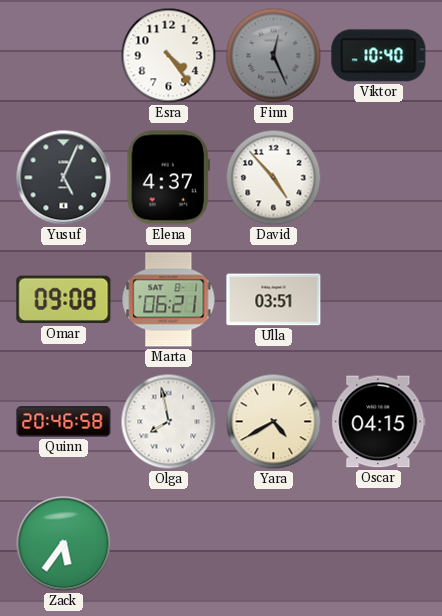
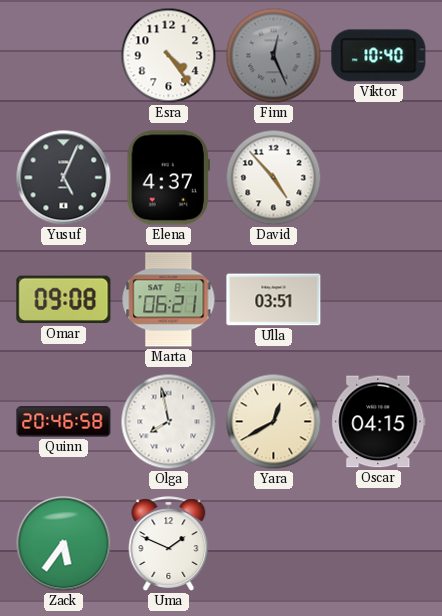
Yara: 4:40 -> 12:40 (274, 422)
Uma: none -> 1:49 (169, 544)
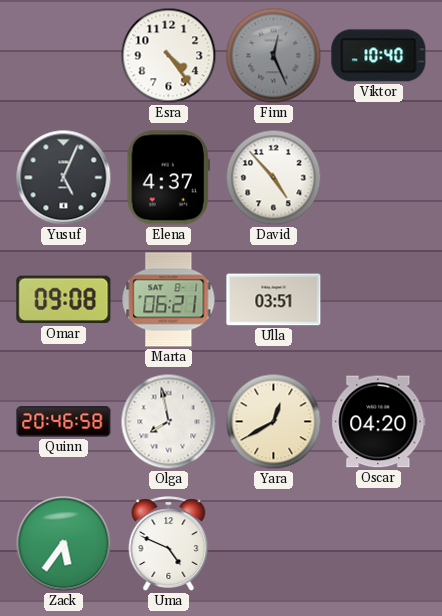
Oscar: 04:15 -> 04:20 (379, 422)
Uma: 1:49 -> 4:49 (169, 544)
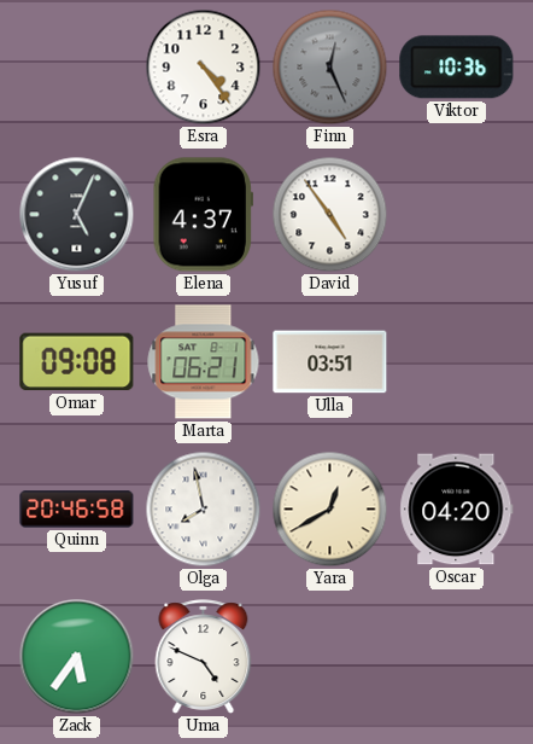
Viktor: 10:40 -> 10:36 (457, 68)
David: 4:53 -> 4:54 (330, 215)
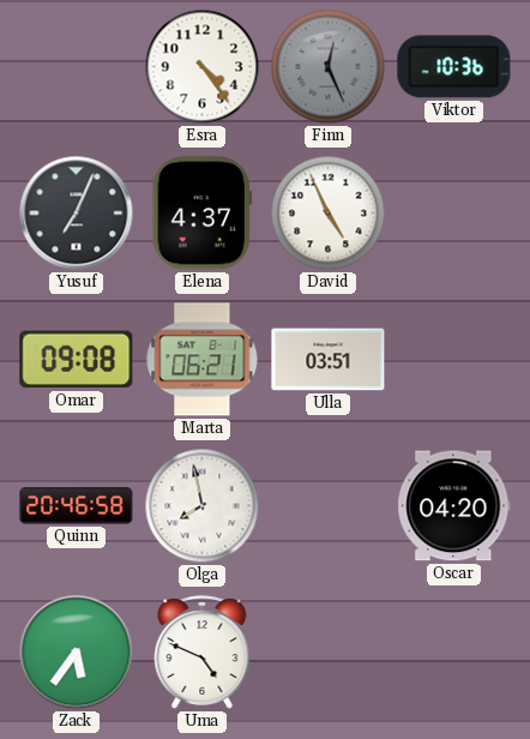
Yusuf: 5:04 -> 7:04 (77, 214)
David: 4:54 -> 4:56 (329, 214)
Yara: 12:40 -> none (330, 510)
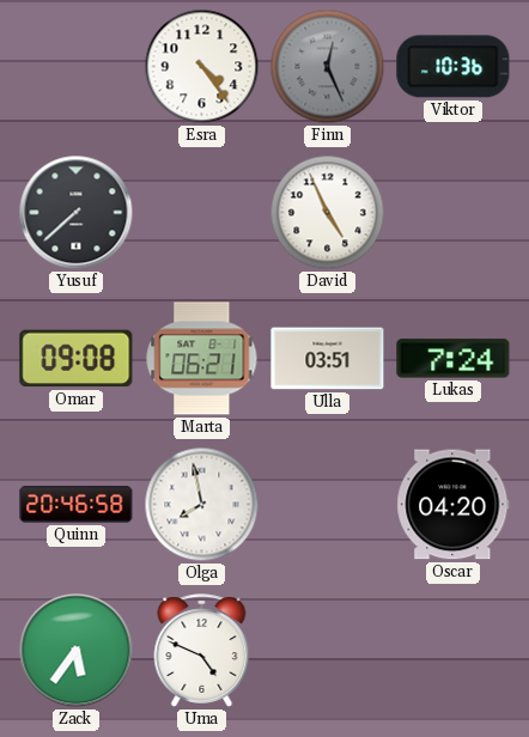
Yusuf: 7:04 -> 7:38 (77, 213)
Elena: 4:37 -> none (201, 214)
Lukas: none -> 7:24 (454, 359)
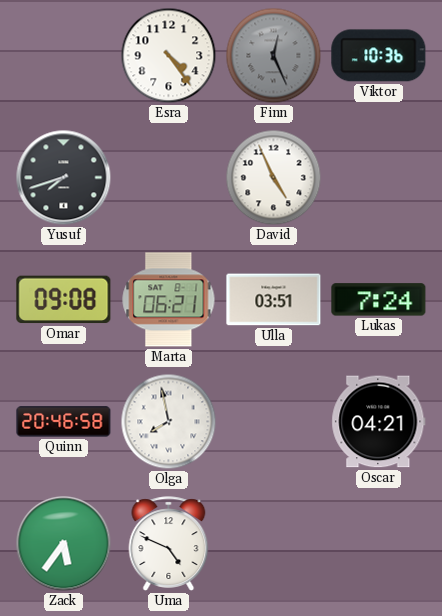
Yusuf: 7:38 -> 7:42 (64, 178)
Oscar: 04:20 -> 04:21 (379, 422)
